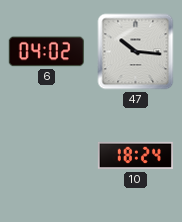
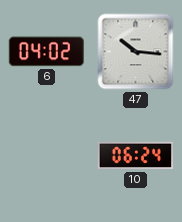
10: 18:24 -> 06:24 (135, 156)
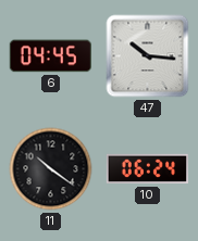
6: 04:02 -> 04:45 (50, 56)
11: none -> 10:21 (51, 169)
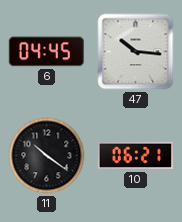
10: 06:24 -> 06:21 (135, 156)
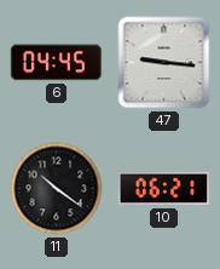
47: 10:16 -> 9:16 (164, 63)
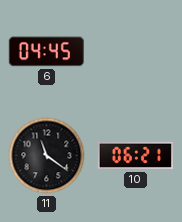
47: 9:16 -> none (164, 63)
11: 10:21 -> 11:21 (47, 156)
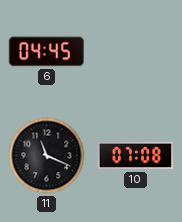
11: 11:21 -> 11:19 (47, 156)
10: 06:21 -> 07:08 (135, 156)
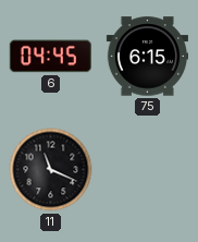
75: none -> 6:15 (147, 57)
10: 07:08 -> none (135, 156)
